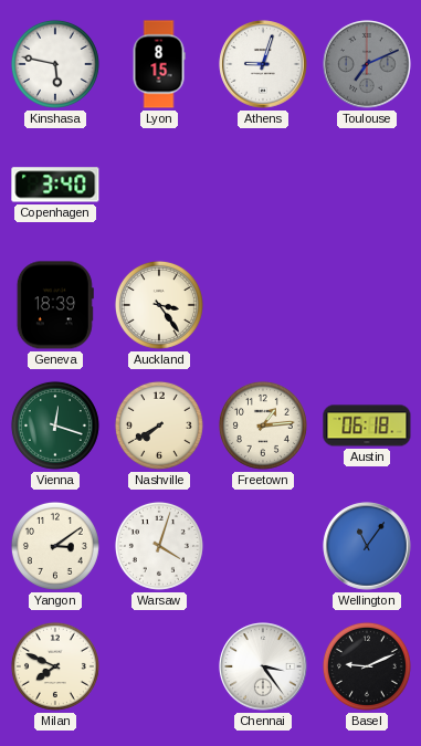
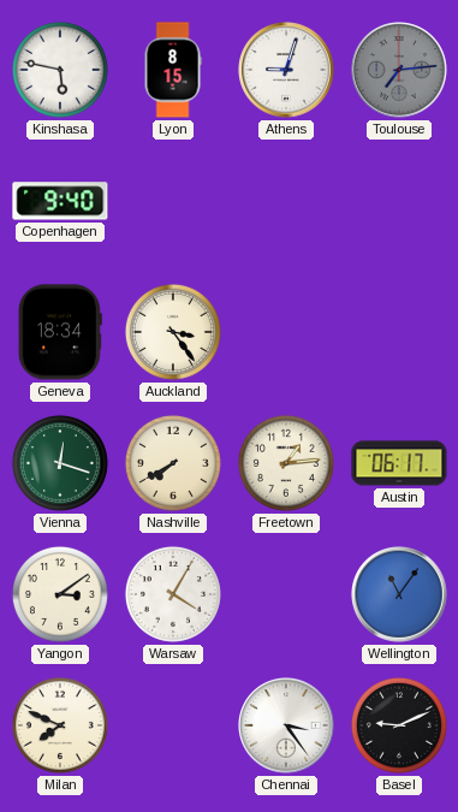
Toulouse: 7:11 -> 7:14 (399, 70)
Copenhagen: 3:40 -> 9:40 (60, 201)
Geneva: 18:39 -> 18:34 (60, 332)
Austin: 06:18 -> 06:17 (399, 463)
Warsaw: 4:03 -> 4:05 (173, 594)
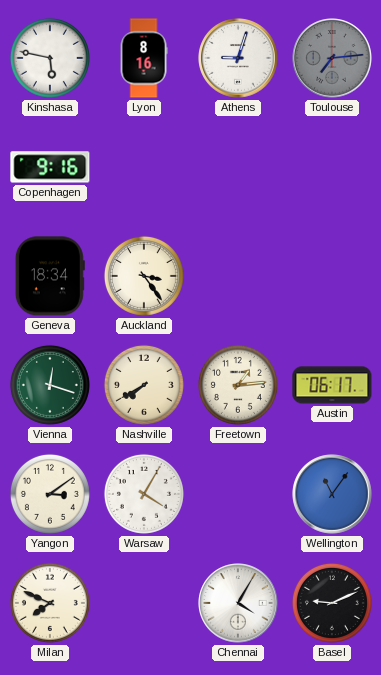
Lyon: 8:15 -> 8:16 (144, 58)
Copenhagen: 9:40 -> 9:16 (50, 167)
Chennai: 3:24 -> 4:05 (238, 603)
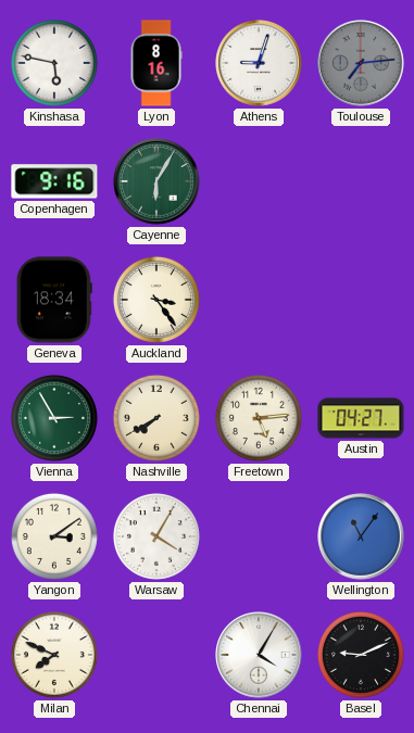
Cayenne: none -> 6:05 (156, 181)
Vienna: 12:18 -> 2:55 (54, 418)
Freetown: 1:14 -> 5:14 (259, 418)
Austin: 06:17 -> 04:27 (361, 418)
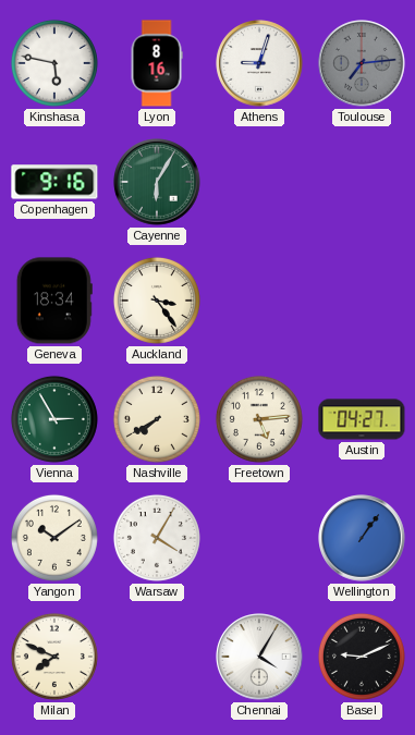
Yangon: 3:09 -> 10:09 (54, 538)
Wellington: 11:06 -> 1:06 (362, 538)
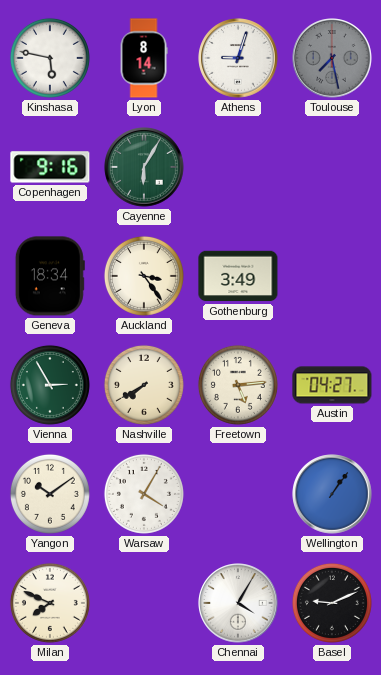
Lyon: 8:16 -> 8:14 (144, 58)
Toulouse: 7:14 -> 7:28 (332, 58)
Gothenburg: none -> 3:49 (238, 276)
